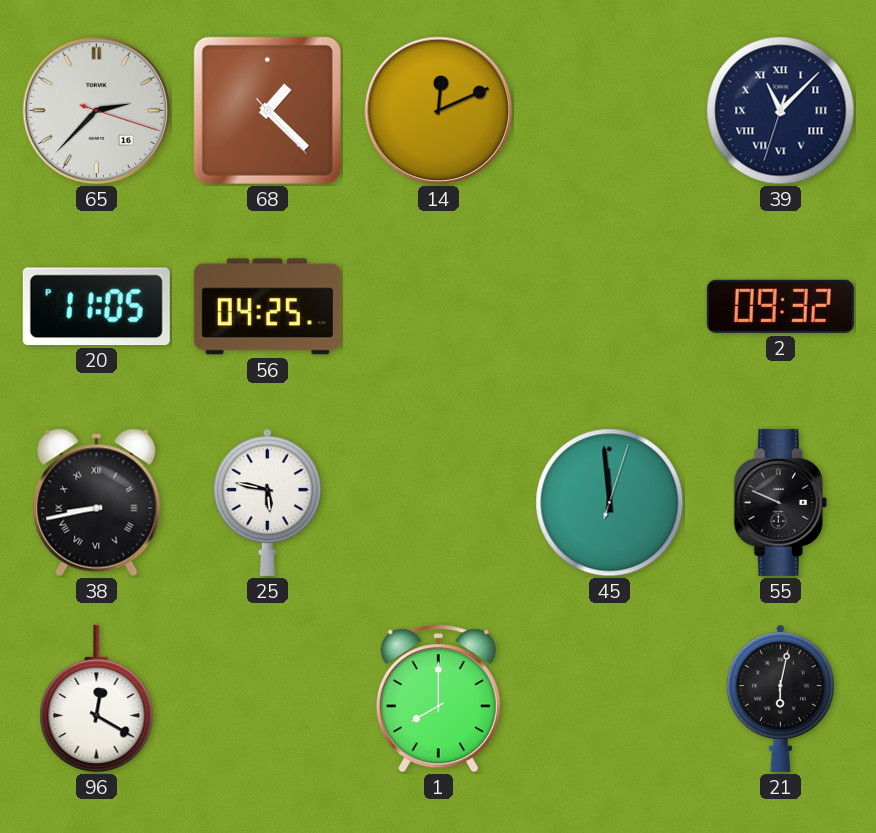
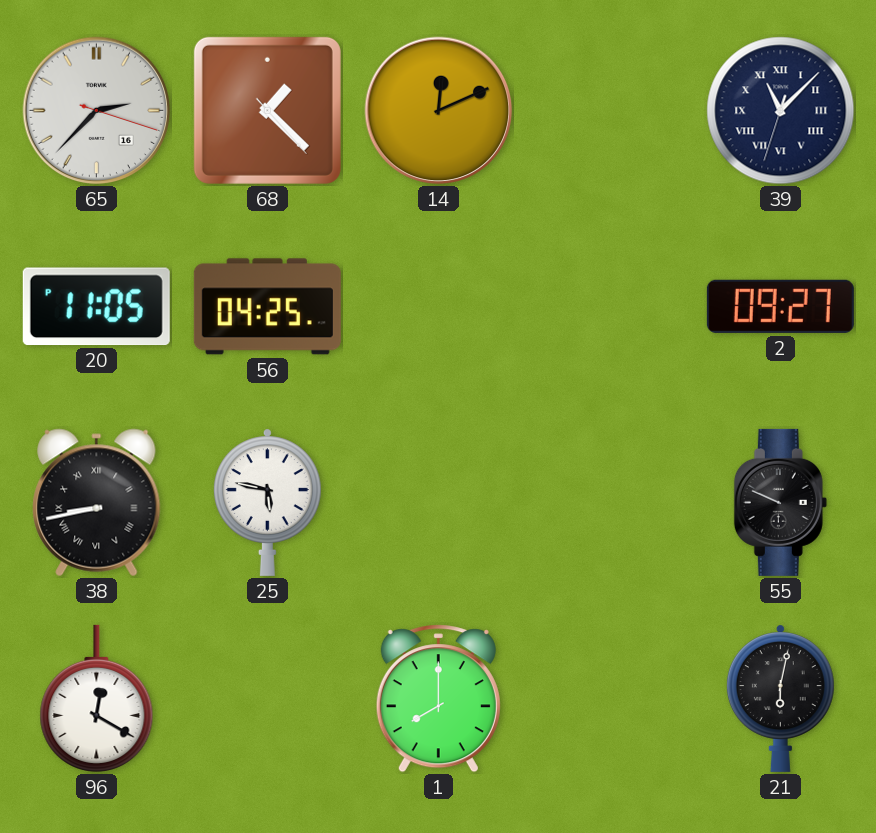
2: 09:32 -> 09:27 (780, 306)
45: 11:59 -> none (610, 503)
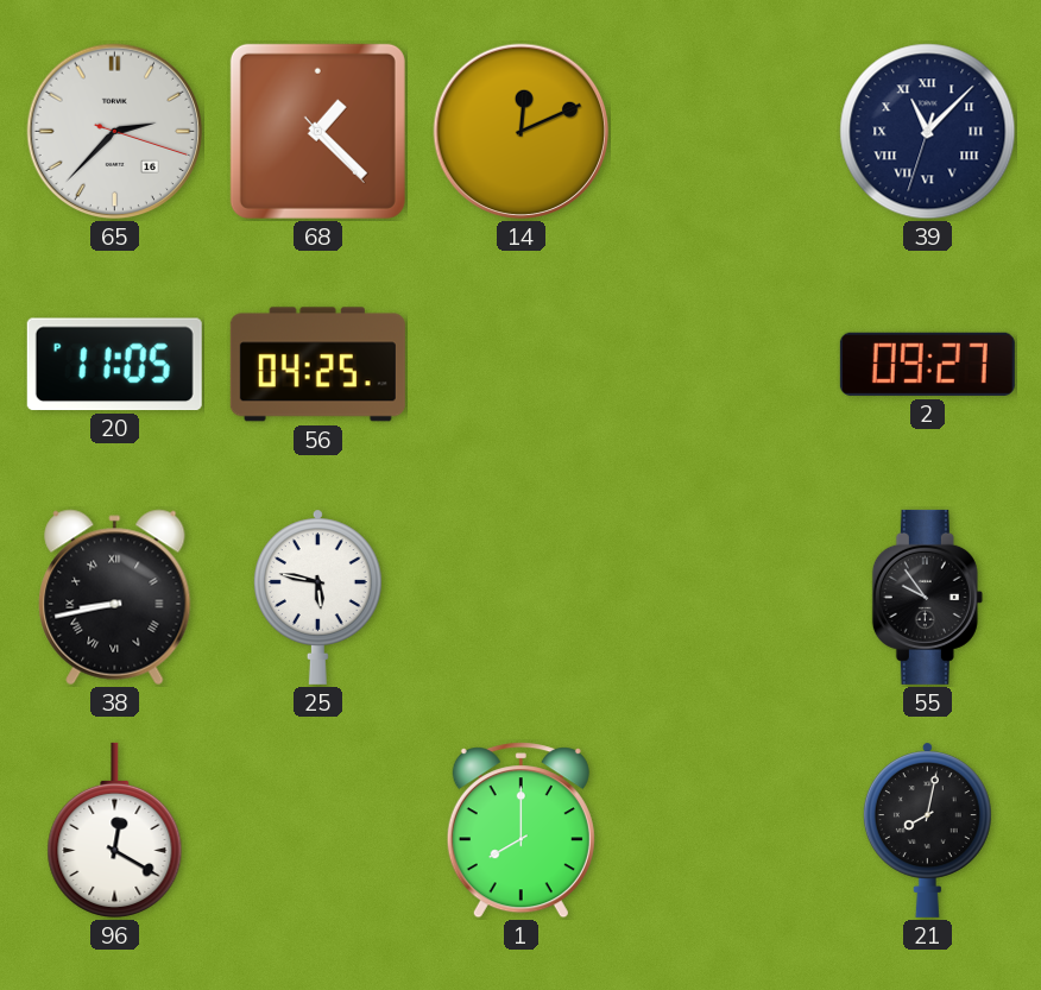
55: 9:49 -> 9:54 (927, 597)
21: 6:02 -> 8:02 (927, 830)
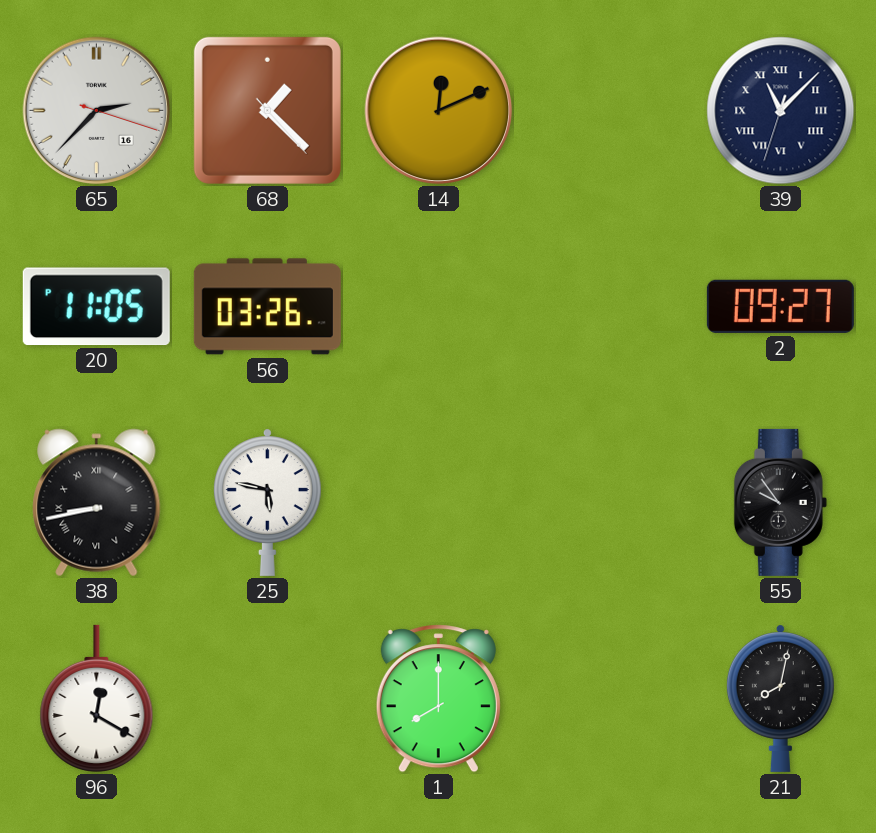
56: 04:25 -> 03:26 (267, 307)
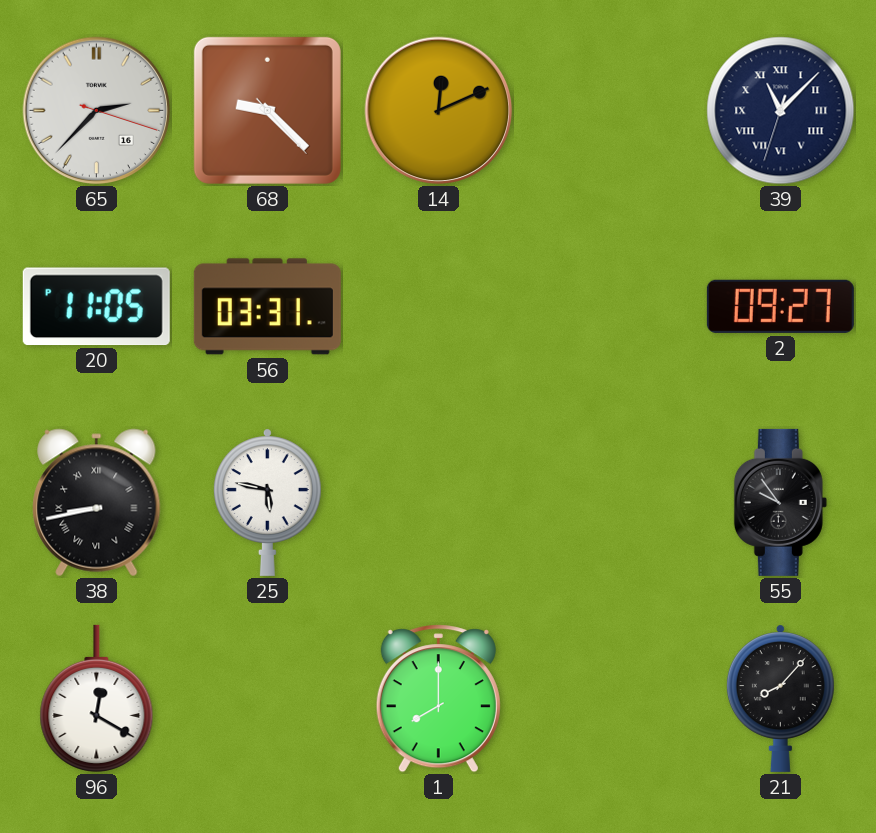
68: 1:22 -> 9:22 (267, 110)
56: 03:26 -> 03:31 (267, 307)
21: 8:02 -> 8:07 (780, 698)
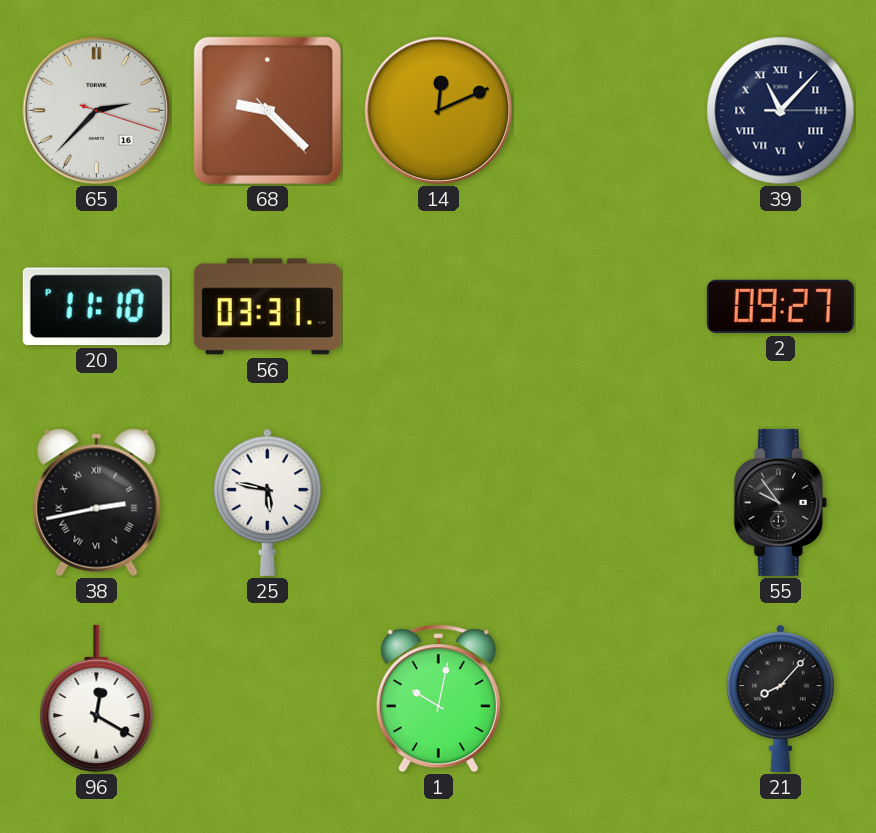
39: 11:07:33 -> 11:07:15 (781, 111)
20: 11:05 -> 11:10 (96, 306)
38: 8:43 -> 2:43 (97, 503)
1: 8:00 -> 10:02 (438, 699)
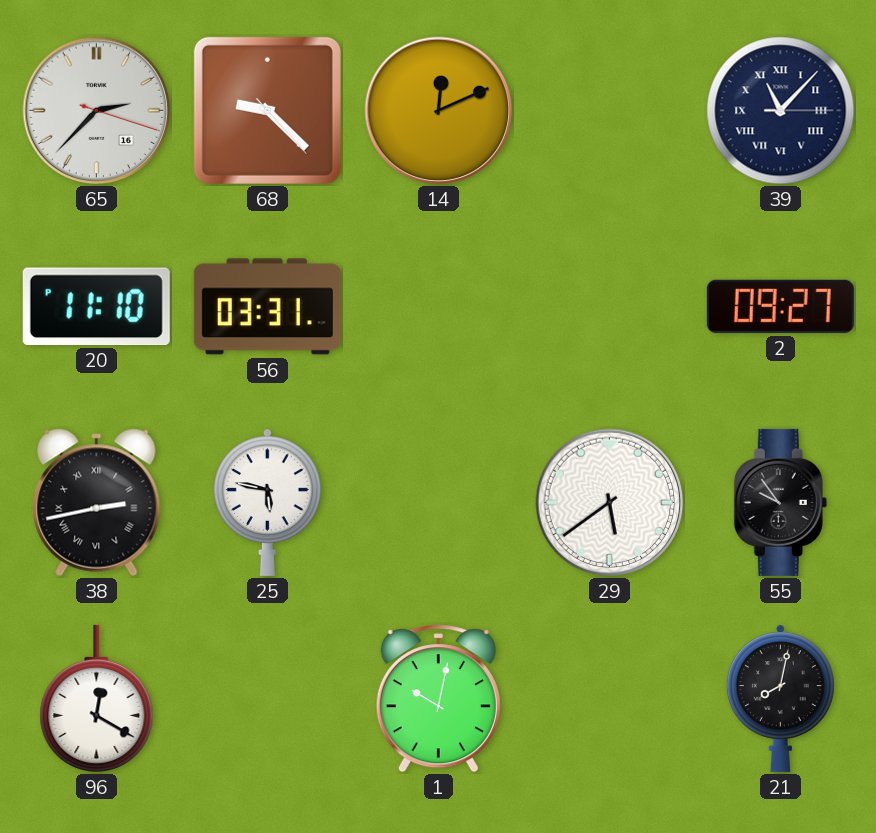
29: none -> 5:39 (610, 503)
21: 8:07 -> 8:02 (780, 698)
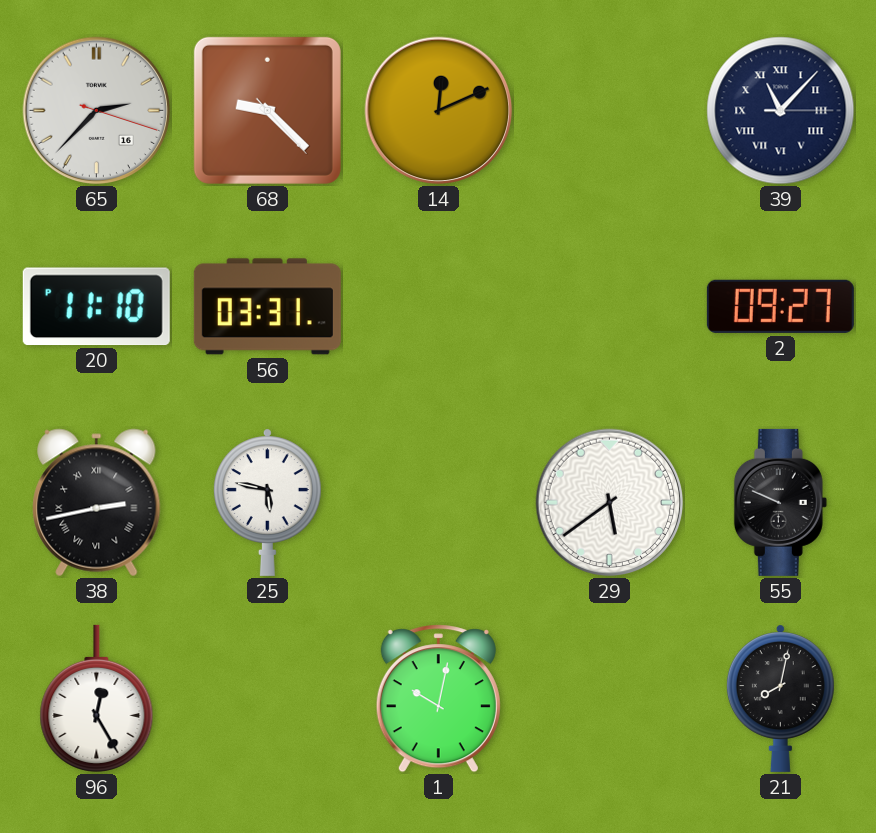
55: 9:54 -> 9:49 (780, 502)
96: 12:20 -> 12:25 (97, 698)
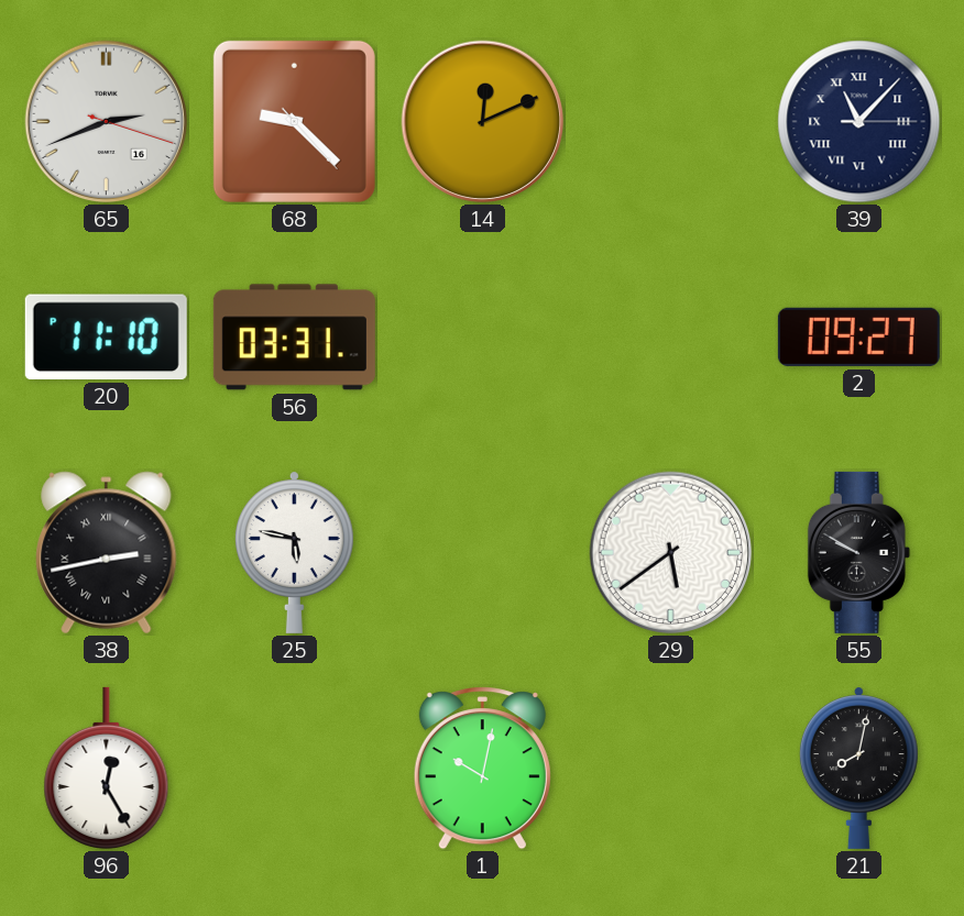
65: 2:37 -> 2:41 (107, 122)
55: 9:49 -> 9:50 (858, 552)
